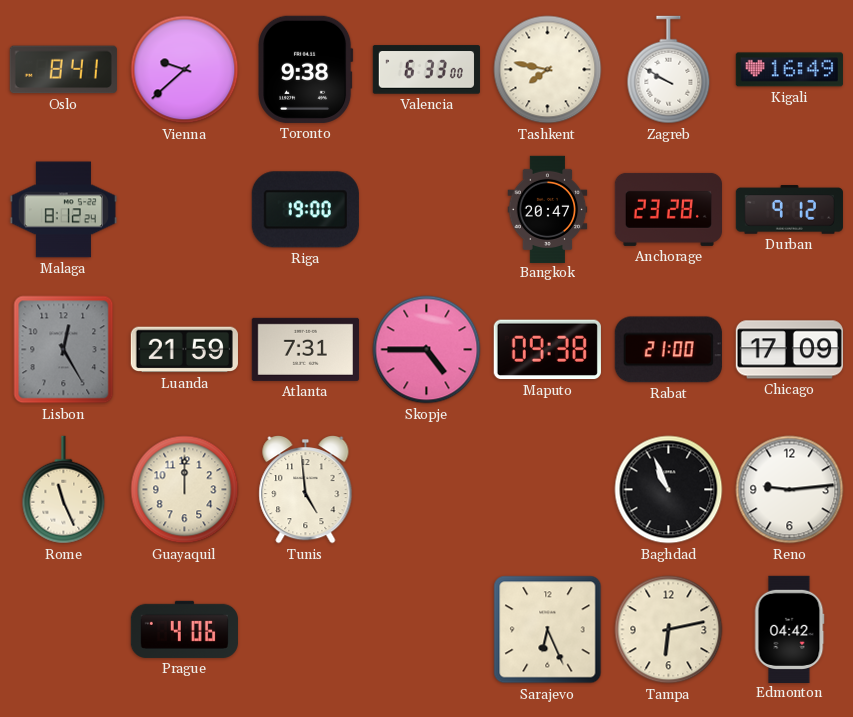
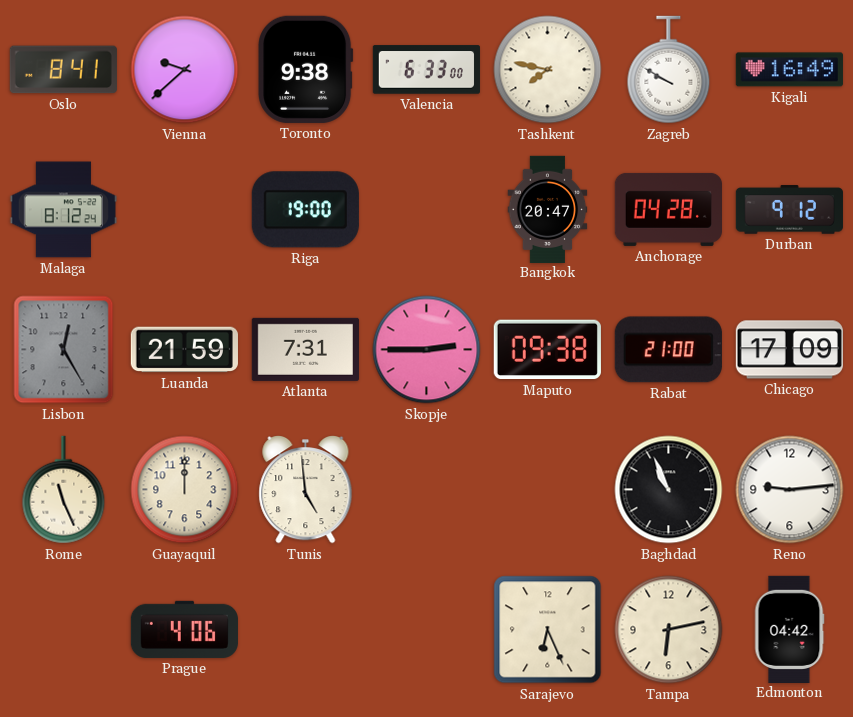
Anchorage: 23:28 -> 04:28 (668, 209)
Skopje: 4:45 -> 2:45 (427, 350)
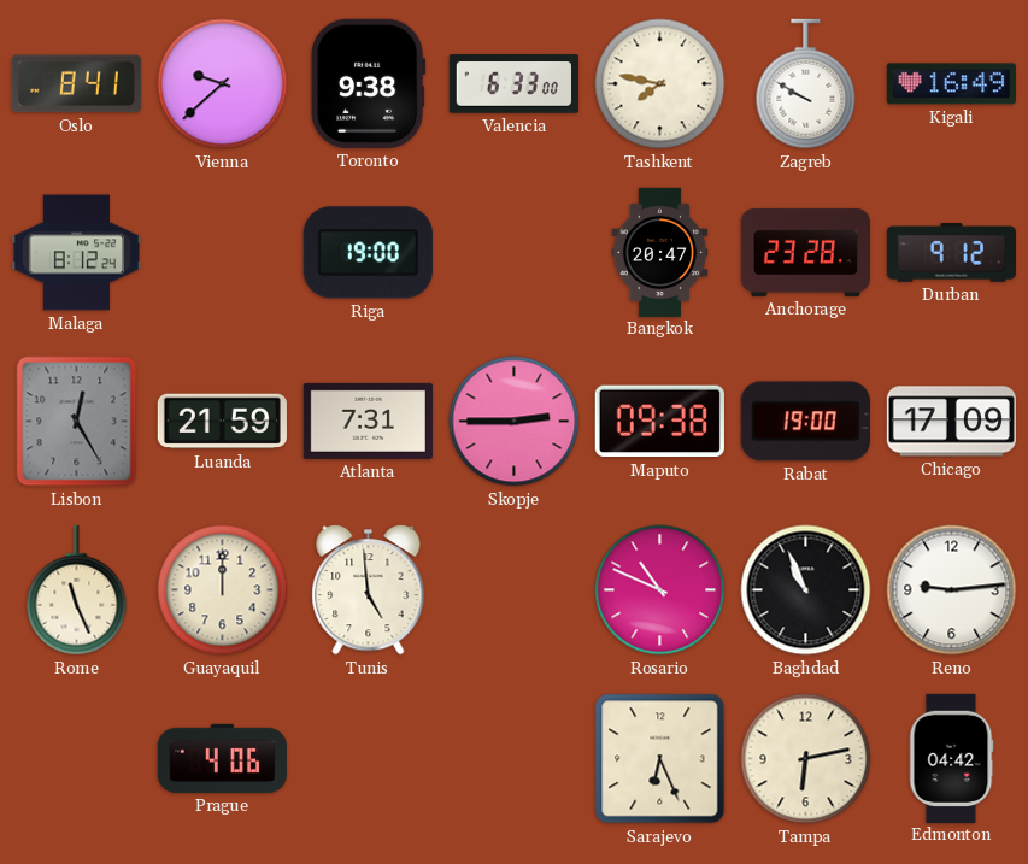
Anchorage: 04:28 -> 23:28 (805, 252)
Rabat: 21:00 -> 19:00 (805, 422)
Rosario: none -> 10:49 (660, 590)
